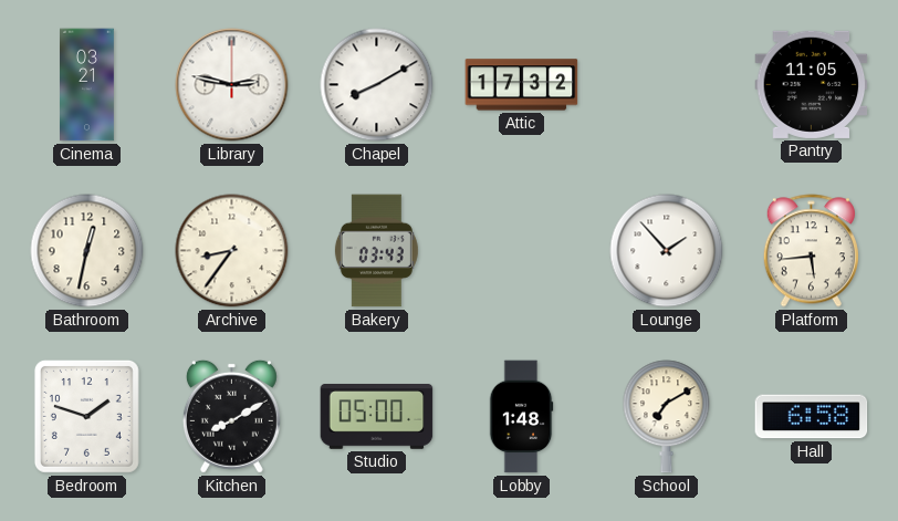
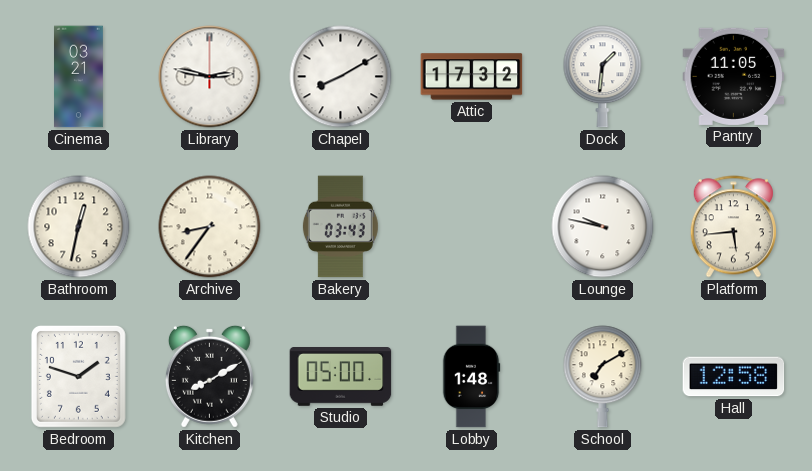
Dock: none -> 1:31 (603, 77)
Lounge: 1:53 -> 9:47 (603, 227)
Hall: 6:58 -> 12:58 (734, 377)
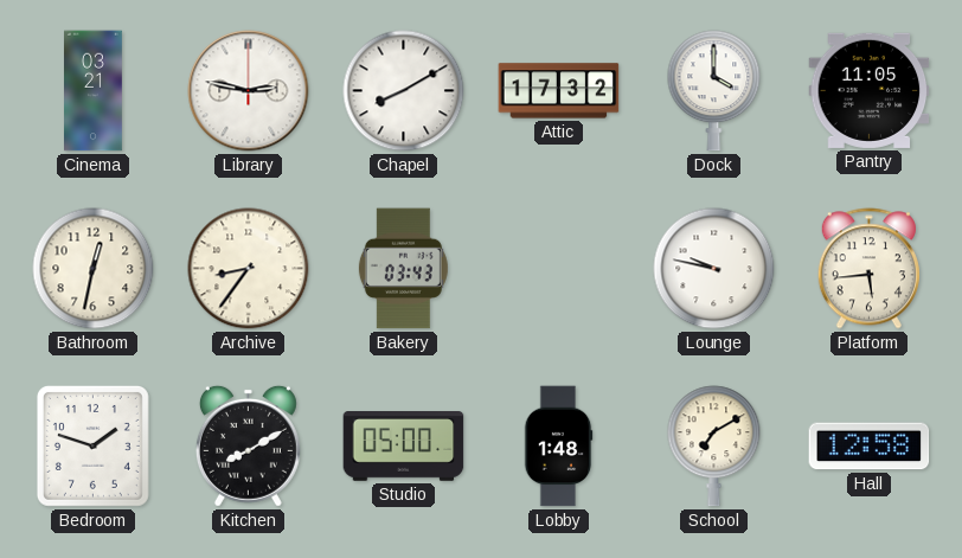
Dock: 1:31 -> 4:00 (714, 91)
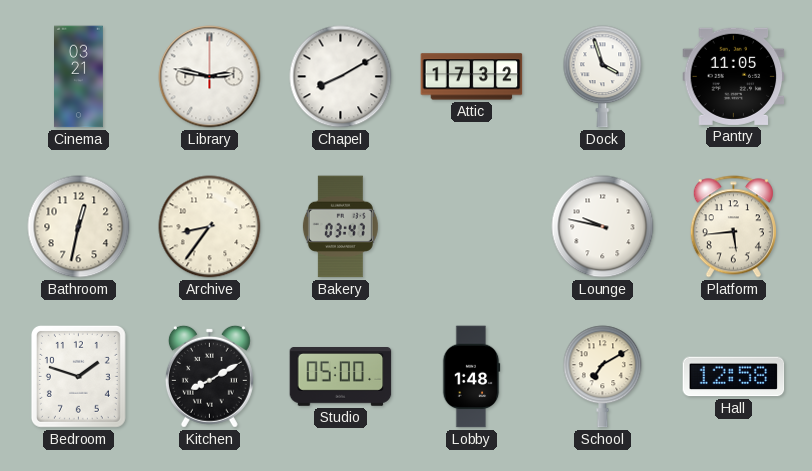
Dock: 4:00 -> 3:57 (603, 77)
Bakery: 03:43 -> 03:47 (340, 227)
